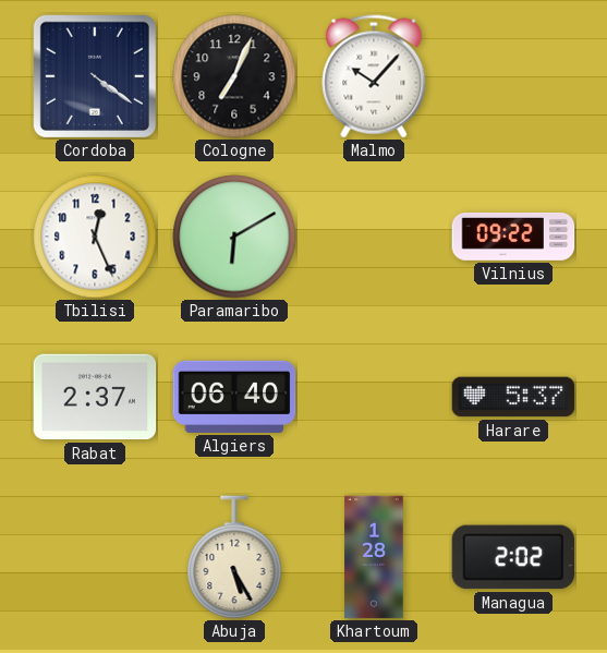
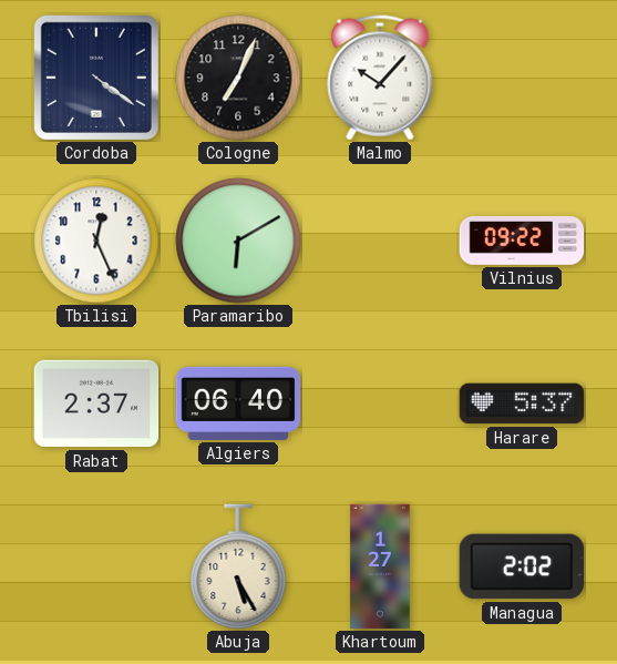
Khartoum: 1:28 -> 1:27 (380, 566)
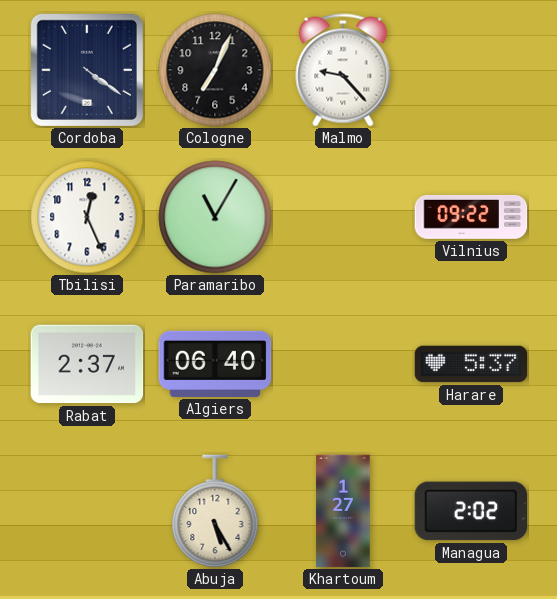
Malmo: 10:07 -> 9:23 (343, 70)
Paramaribo: 6:10 -> 11:05 (215, 217)
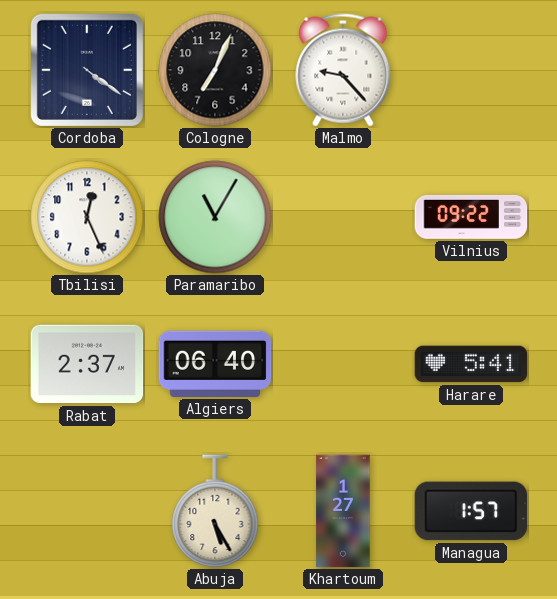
Harare: 5:37 -> 5:41 (471, 364)
Managua: 2:02 -> 1:57 (471, 511)
